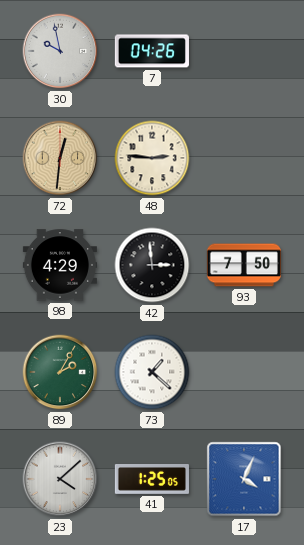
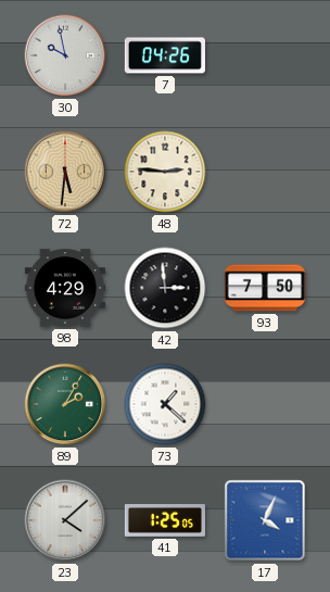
72: 12:31 -> 5:31 (65, 172)
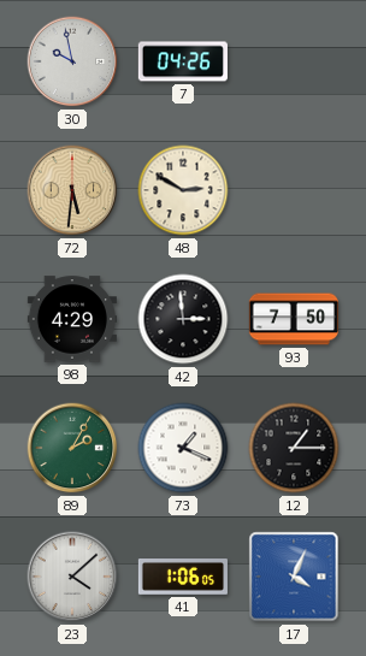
48: 2:46 -> 2:50 (183, 190)
73: 1:22 -> 1:19 (183, 448)
12: none -> 1:15 (294, 448)
41: 1:25 -> 1:06 (183, 578)
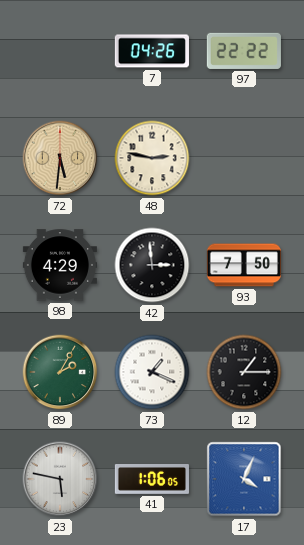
30: 9:58 -> none (72, 61)
97: none -> 22:22 (244, 51)
48: 2:50 -> 2:47 (152, 158)
23: 4:08 -> 5:47 (60, 479)
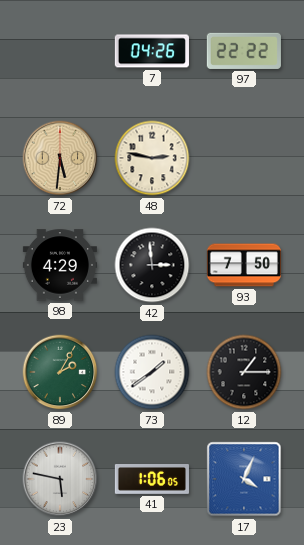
73: 1:19 -> 1:39 (152, 372)
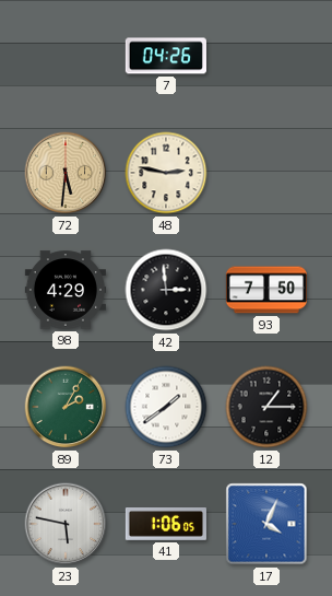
97: 22:22 -> none (244, 51)
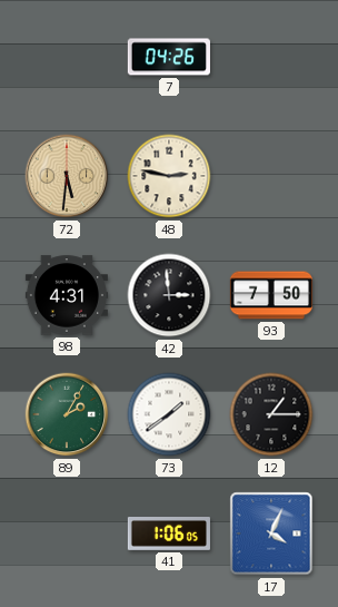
98: 4:29 -> 4:31 (67, 295)
23: 5:47 -> none (66, 524)
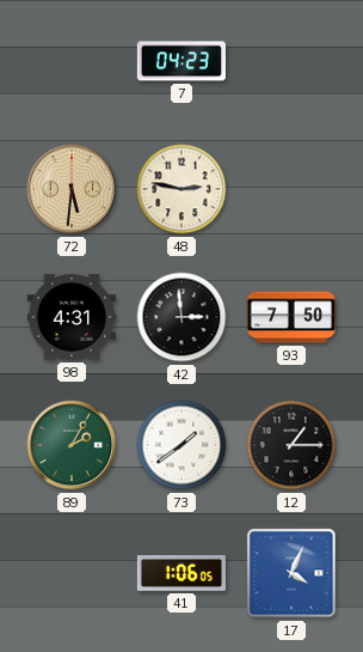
7: 04:26 -> 04:23 (181, 61)
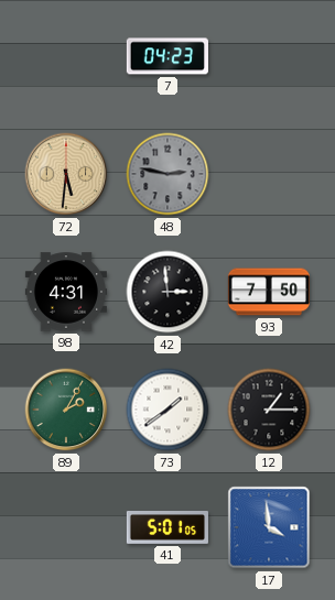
48 dial: cream -> grey (167, 174)
41: 1:06 -> 5:01 (167, 528)
17: 4:04 -> 3:59 (269, 527)
